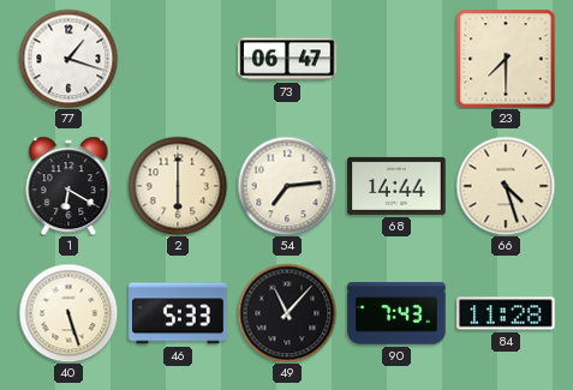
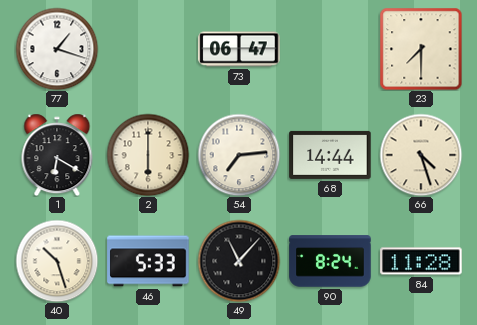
40: 5:27 -> 10:27 (57, 261)
90: 7:43 -> 8:24 (330, 261)
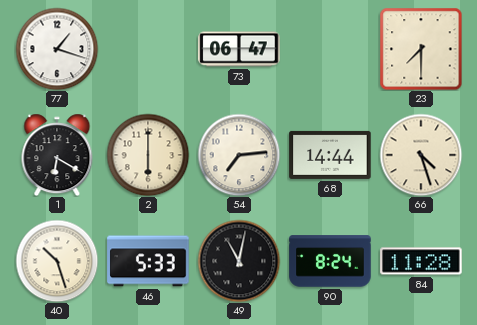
49: 11:07 -> 11:02 (239, 261)
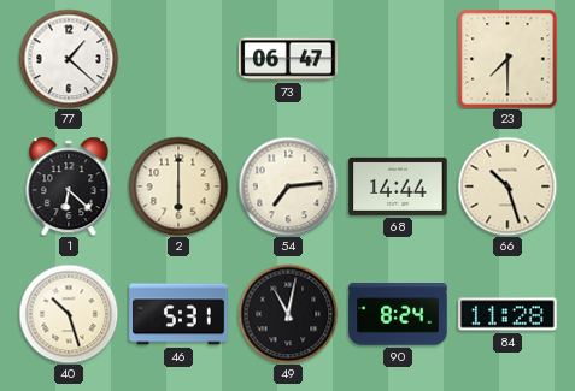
77: 1:18 -> 1:22 (69, 59)
1: 6:20 -> 6:22 (69, 186)
66: 4:27 -> 10:27 (507, 186)
46: 5:33 -> 5:31 (178, 314)
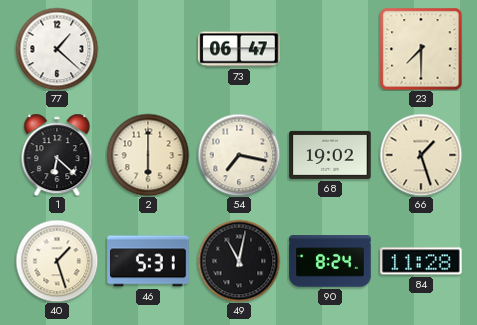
54: 7:14 -> 7:17 (239, 155)
68: 14:44 -> 19:02 (330, 155)
66: 10:27 -> 1:27 (421, 155)
40: 10:27 -> 1:27 (57, 261)
